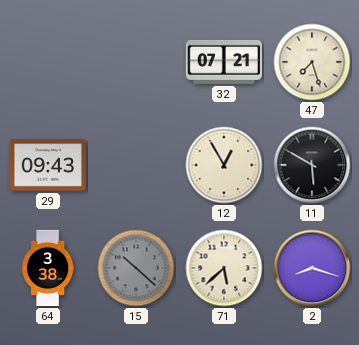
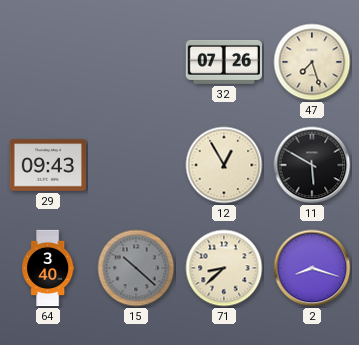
32: 07:21 -> 07:26 (223, 62)
64: 3:38 -> 3:40 (48, 268)
71: 5:38 -> 8:38 (224, 268)
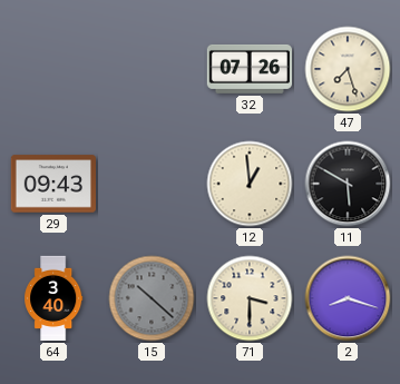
12: 12:55 -> 12:59 (250, 184)
71: 8:38 -> 3:30 (250, 298)
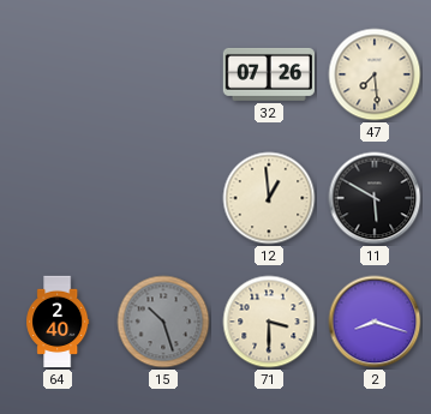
47: 7:27 -> 7:29 (375, 74)
29: 09:43 -> none (52, 184)
64: 3:40 -> 2:40 (58, 322)
15: 10:22 -> 10:27 (163, 322)
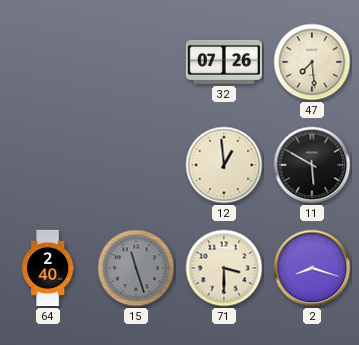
15: 10:27 -> 11:27 (136, 268)
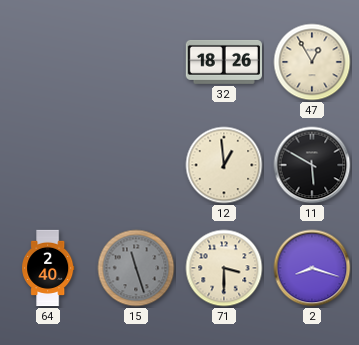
32: 07:26 -> 18:26 (223, 62)
47: 7:29 -> 12:55 (312, 62)
